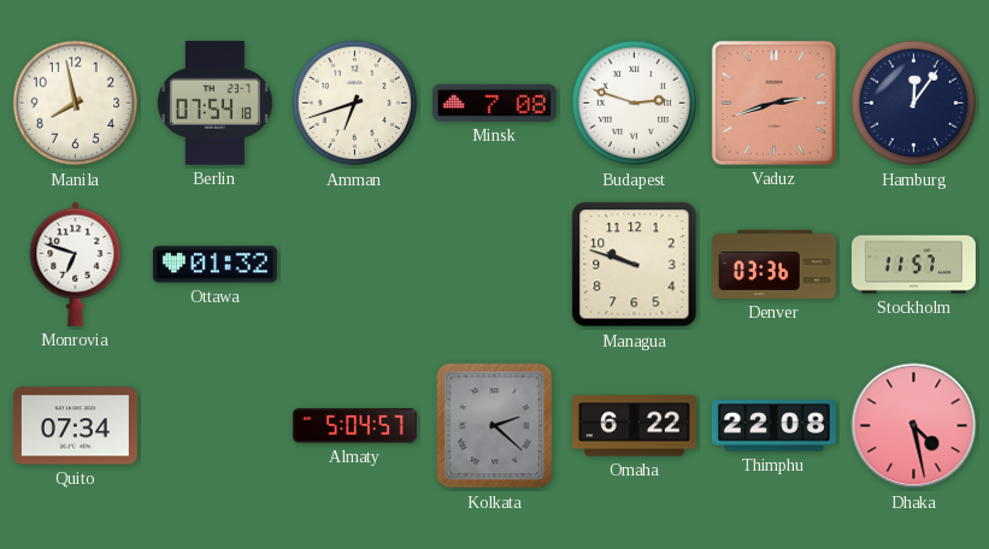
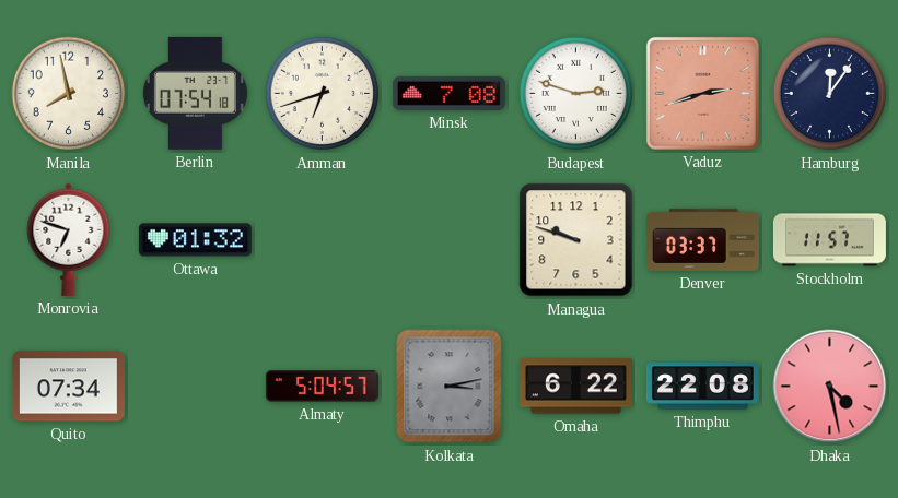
Denver: 03:36 -> 03:37 (702, 239)
Kolkata: 2:22 -> 3:13 (450, 387)
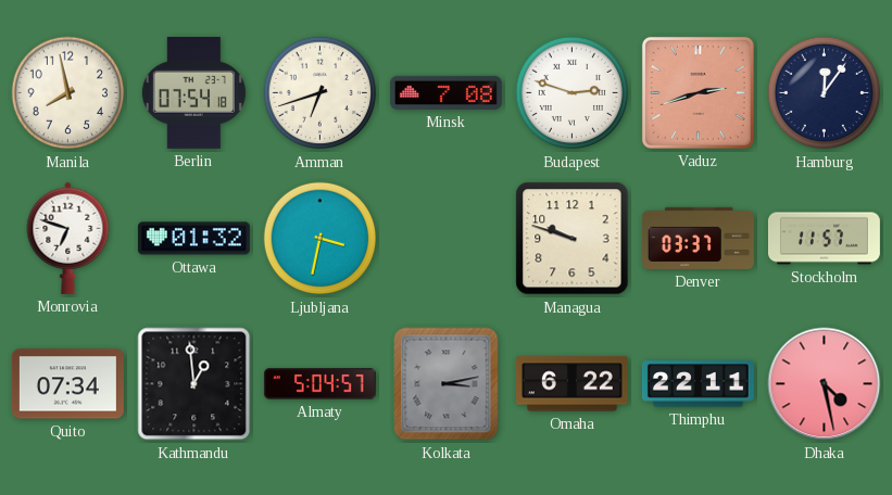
Ljubljana: none -> 3:32 (321, 239)
Kathmandu: none -> 12:59 (194, 384)
Thimphu: 22:08 -> 22:11 (698, 384)
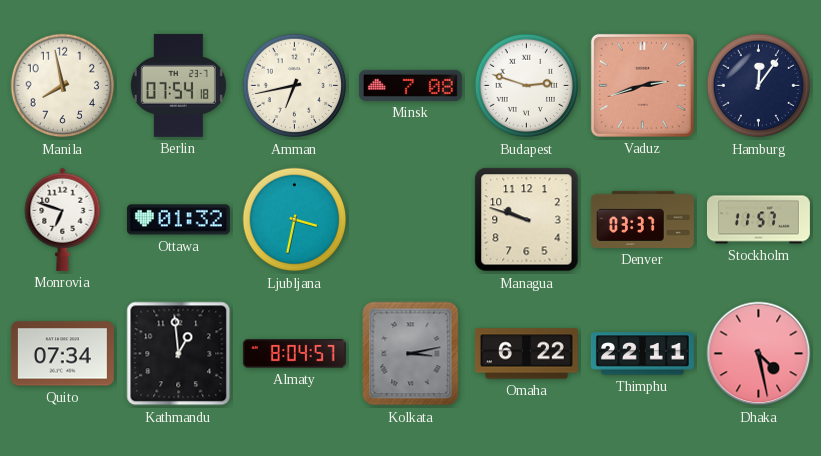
Amman: 6:42 -> 6:43 (295, 86)
Almaty: 5:04 -> 8:04 (294, 354)
